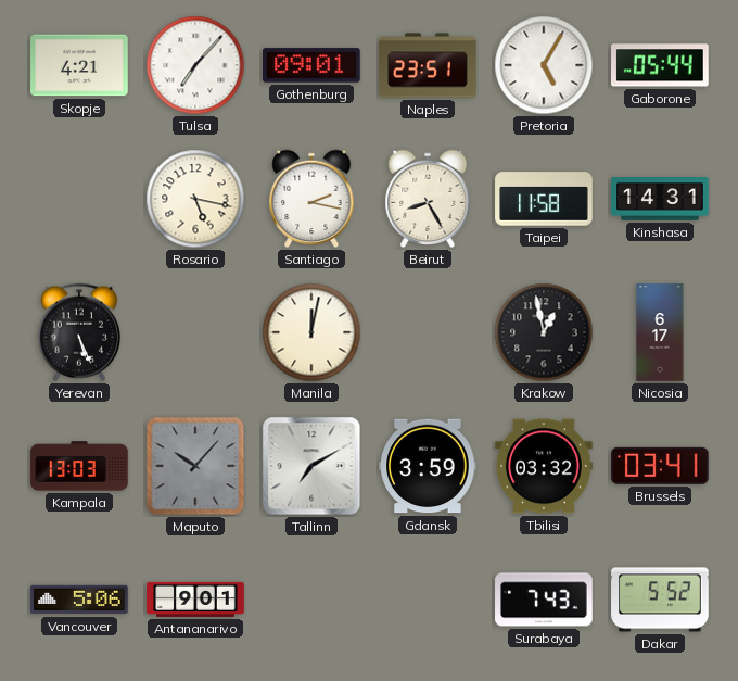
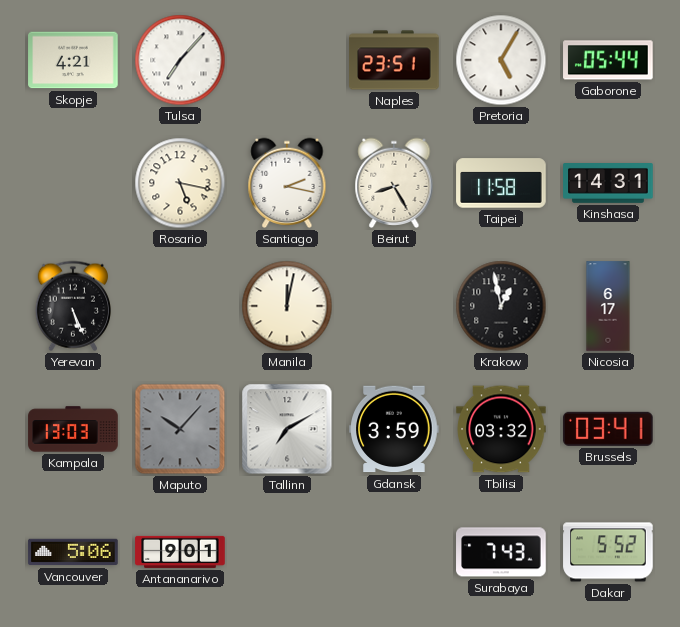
Gothenburg: 09:01 -> none (311, 65)
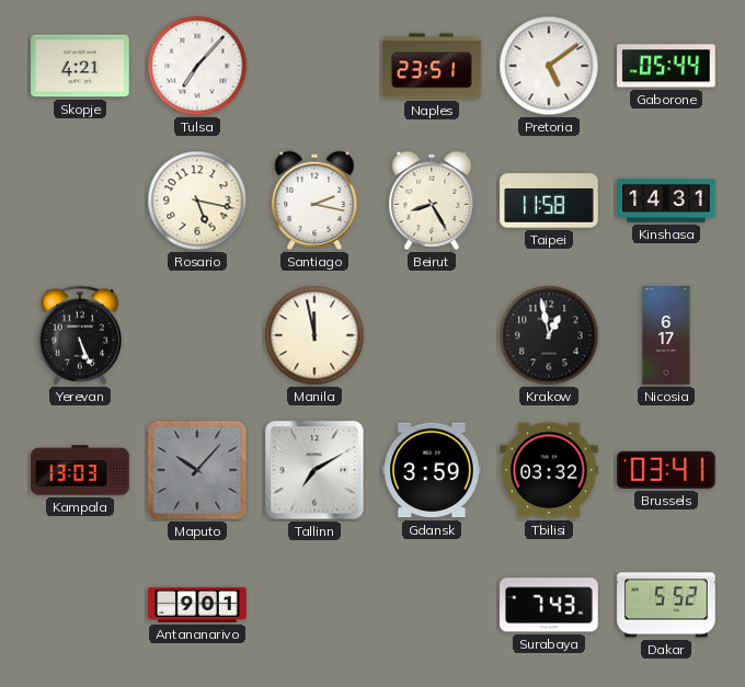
Pretoria: 5:05 -> 5:09 (549, 66)
Manila: 12:02 -> 11:58 (314, 335)
Vancouver: 5:06 -> none (73, 552)
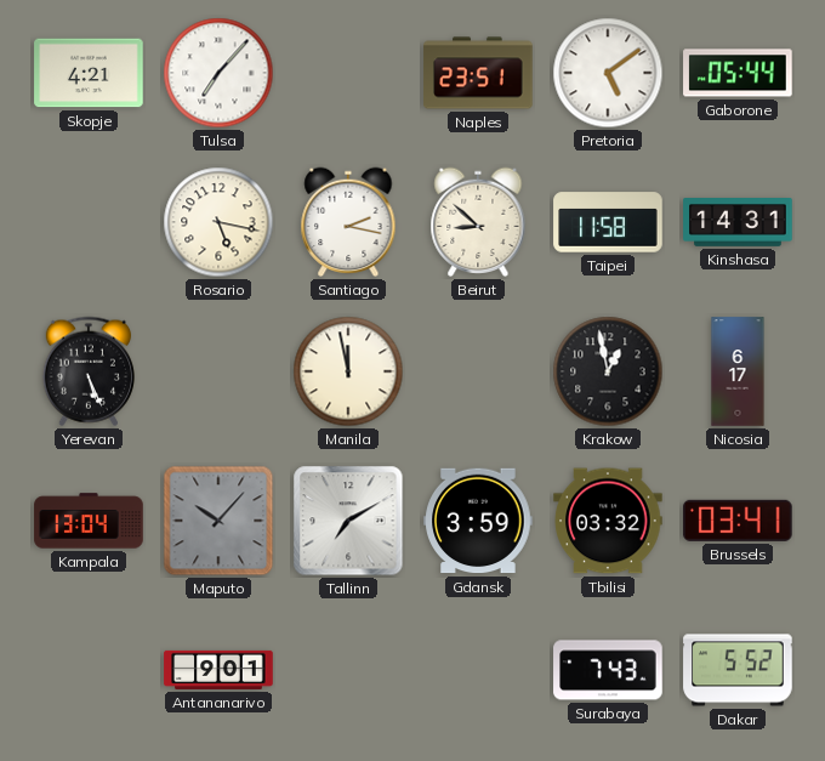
Beirut: 8:25 -> 8:52 (478, 222)
Kampala: 13:03 -> 13:04 (89, 521)
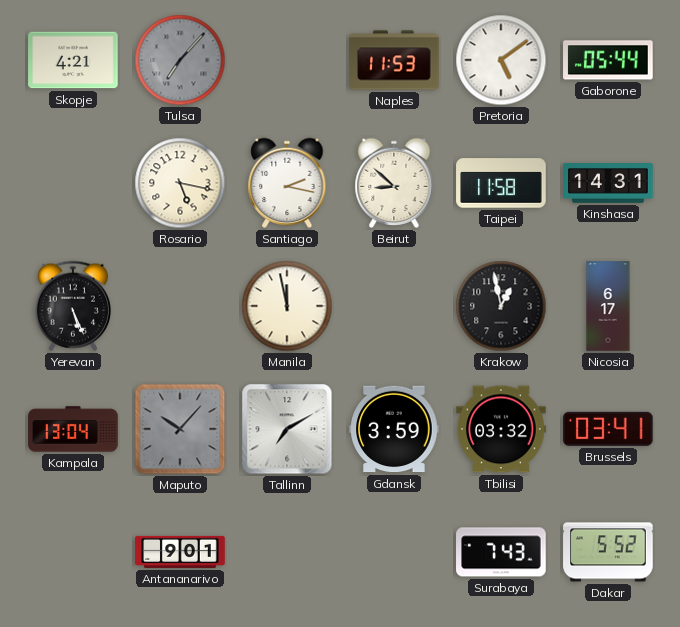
Tulsa dial: white -> grey (180, 60)
Naples: 23:51 -> 11:53 (394, 60)
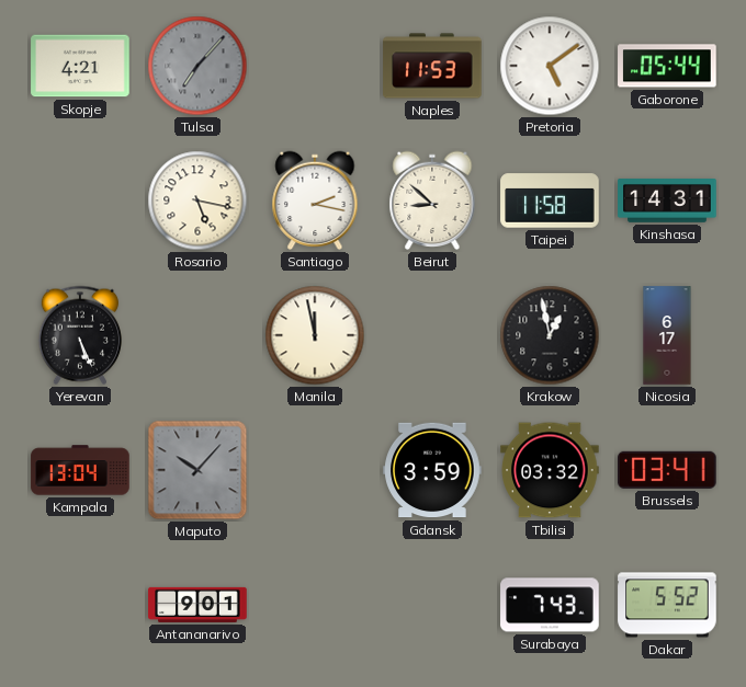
Tallinn: 7:10 -> none (287, 429)
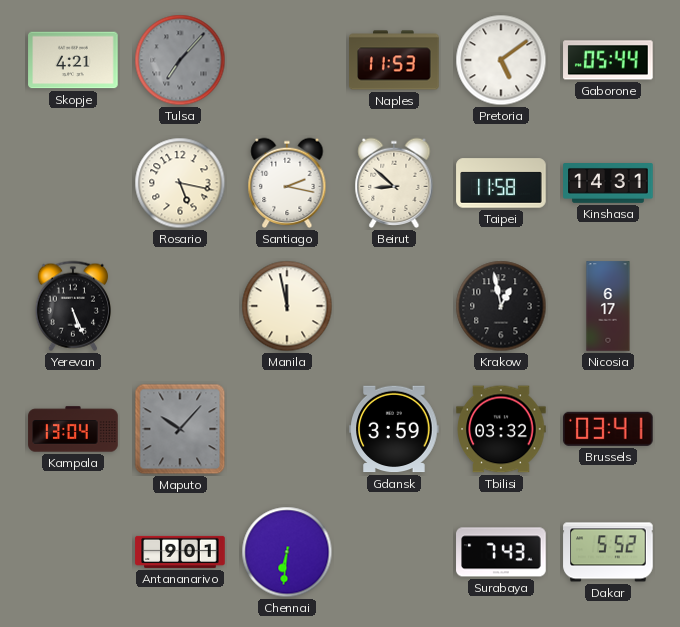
Chennai: none -> 6:31 (287, 552)
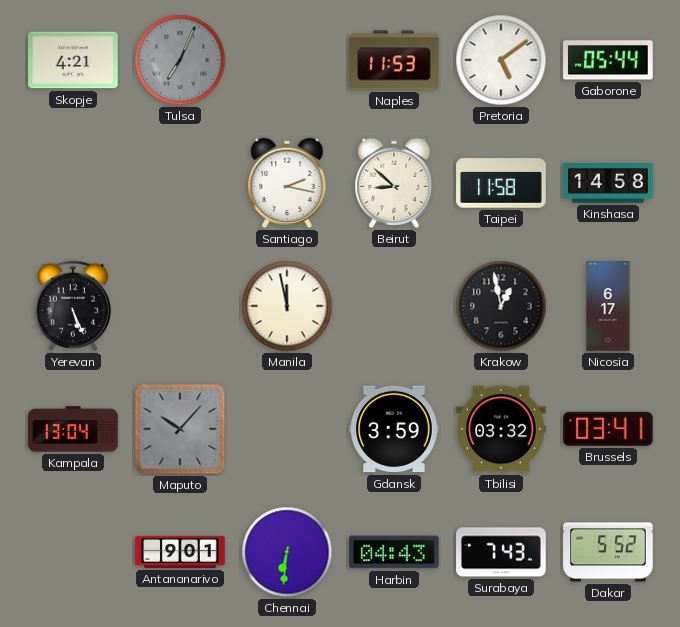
Tulsa: 7:07 -> 7:04 (180, 60)
Rosario: 5:17 -> none (180, 183)
Kinshasa: 14:31 -> 14:58 (608, 184)
Harbin: none -> 04:43 (394, 552)
